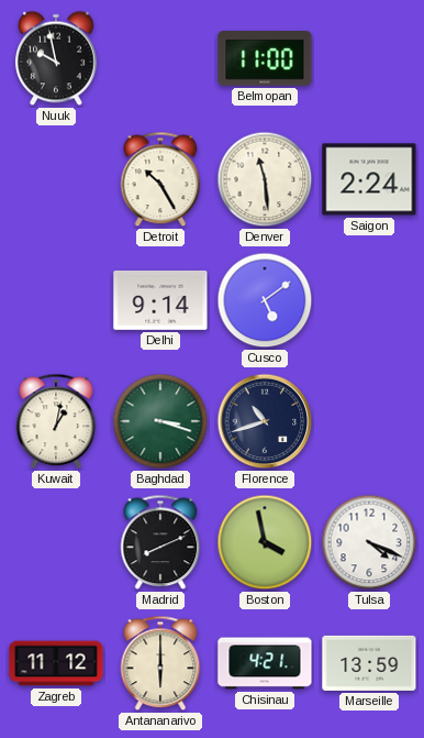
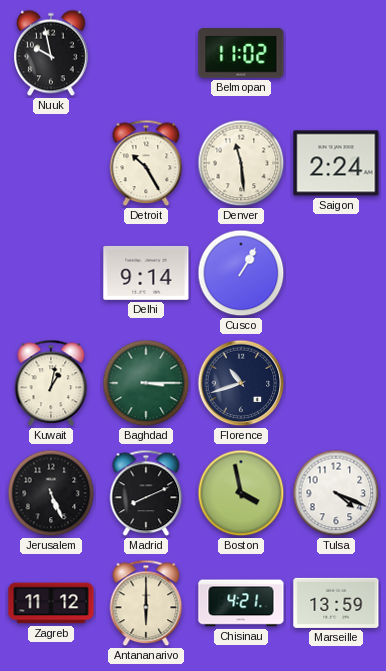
Belmopan: 11:00 -> 11:02 (241, 54)
Cusco: 5:09 -> 1:05 (241, 273)
Baghdad: 3:18 -> 3:15 (146, 383)
Jerusalem: none -> 5:26 (51, 493)
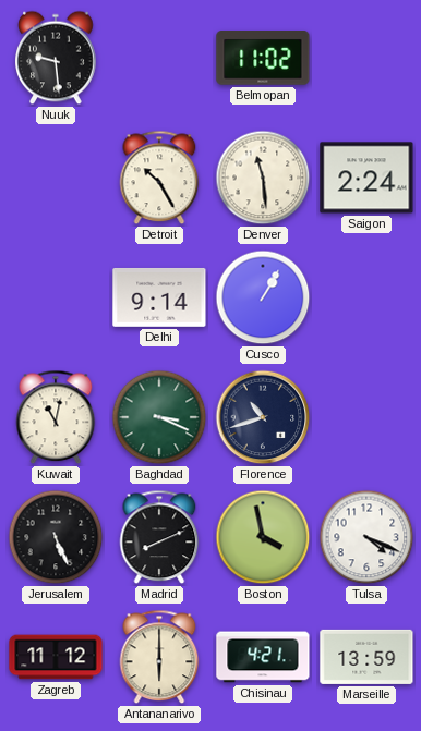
Nuuk: 9:58 -> 9:29 (56, 58)
Kuwait: 1:02 -> 11:02 (56, 417)
Baghdad: 3:15 -> 3:19 (159, 417)
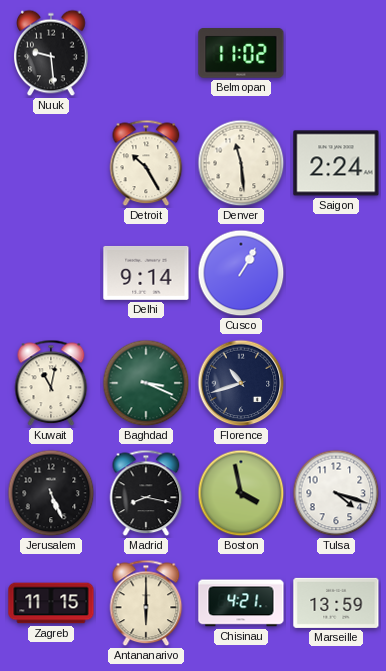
Madrid: 8:11 -> 8:17 (146, 493)
Tulsa: 4:19 -> 4:18 (336, 493)
Zagreb: 11:12 -> 11:15 (51, 603)
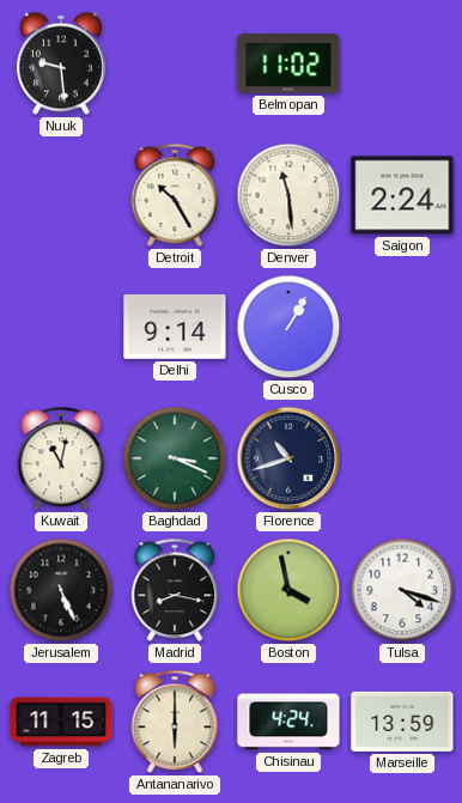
Chisinau: 4:21 -> 4:24 (288, 722)
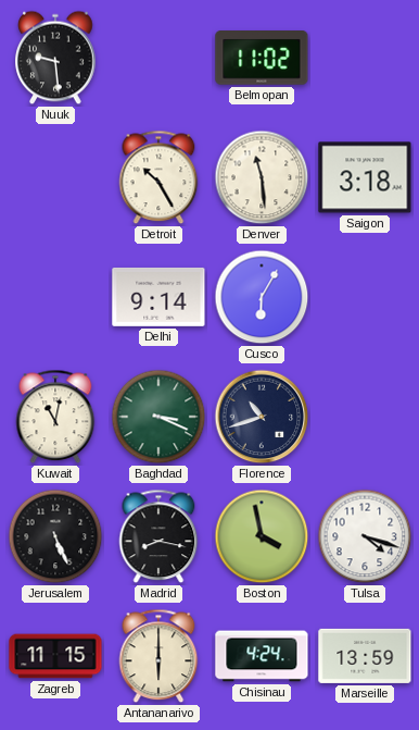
Saigon: 2:24 -> 3:18 (365, 177)
Cusco: 1:05 -> 6:05 (262, 297)
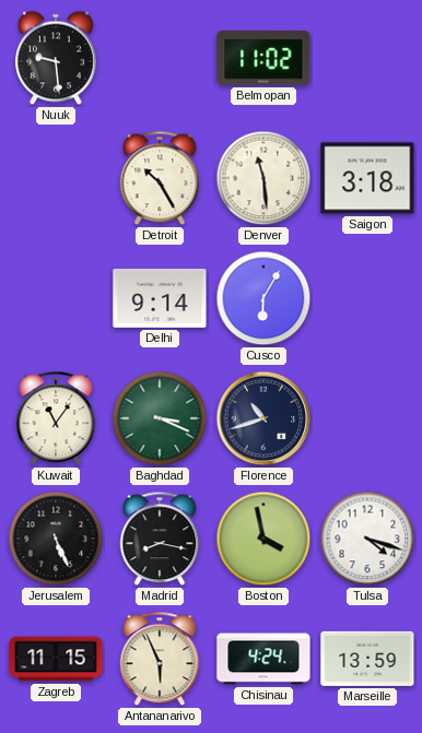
Kuwait: 11:02 -> 11:06 (56, 418)
Antananarivo: 6:00 -> 5:56 (160, 659)
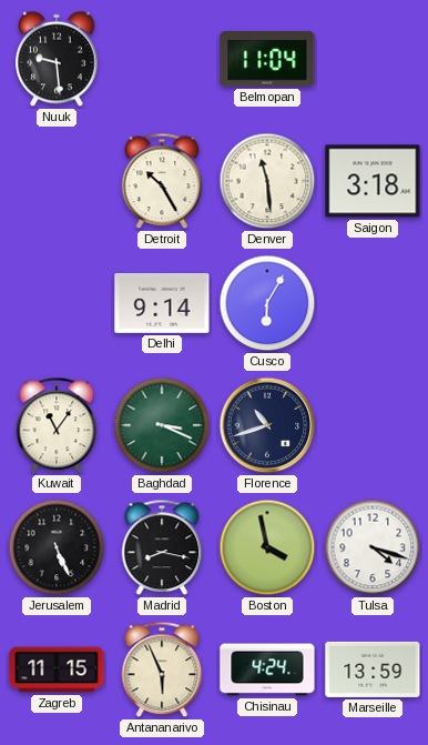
Belmopan: 11:02 -> 11:04 (267, 60)
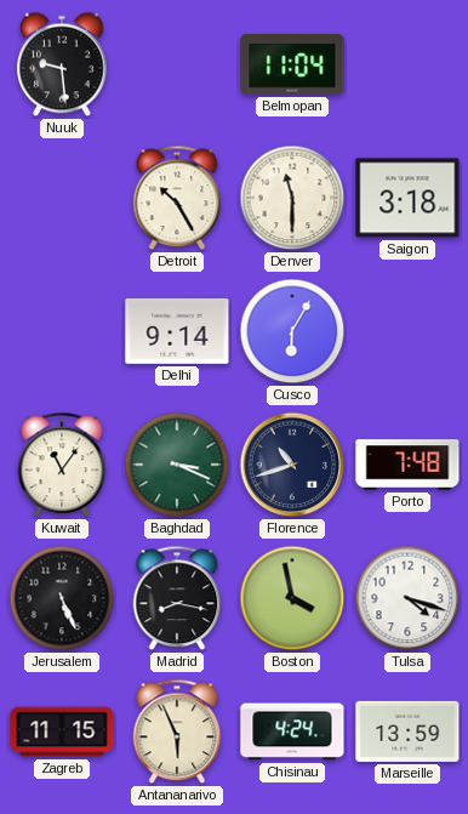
Denver: 11:29 -> 11:30 (292, 198)
Porto: none -> 7:48 (407, 465)
